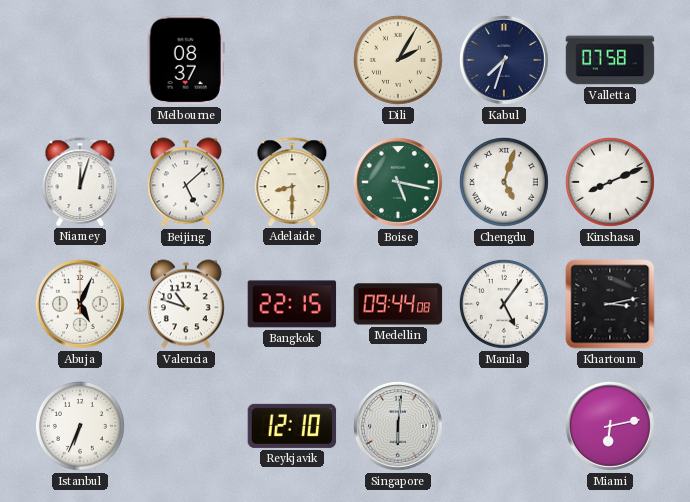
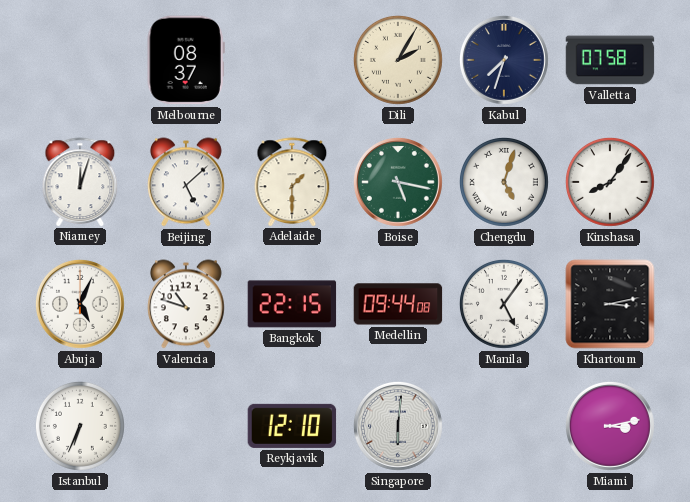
Adelaide: 8:30 -> 1:30 (292, 182)
Kinshasa: 8:11 -> 8:06 (610, 182)
Miami: 6:13 -> 3:13 (610, 426)
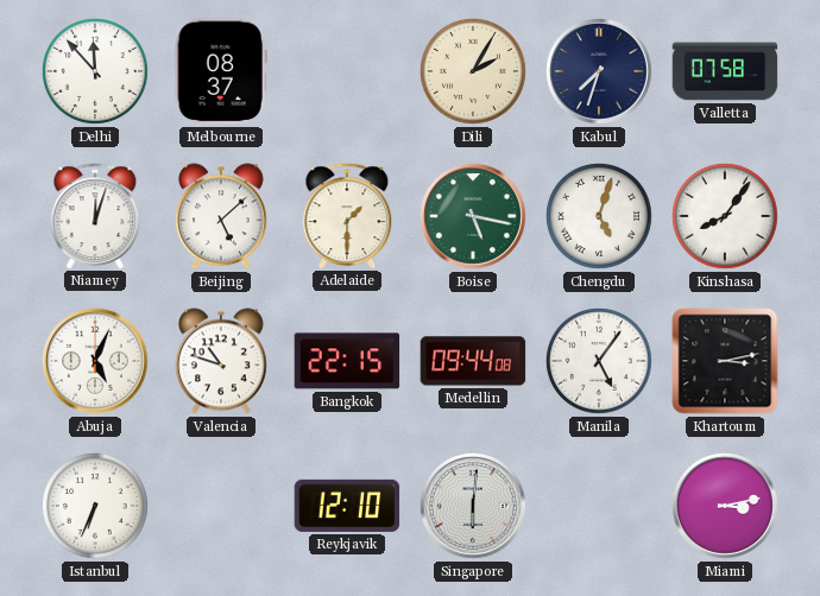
Delhi: none -> 11:53 (95, 71)
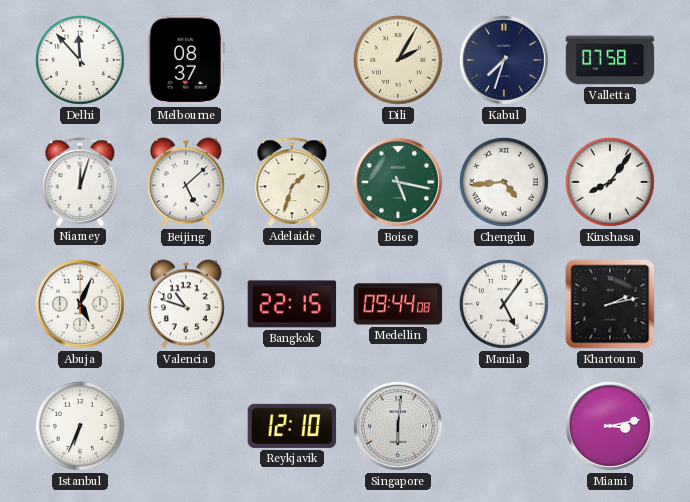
Adelaide: 1:30 -> 1:33 (292, 182)
Chengdu: 5:03 -> 4:44 (504, 182)
Khartoum: 3:13 -> 2:13 (610, 304)
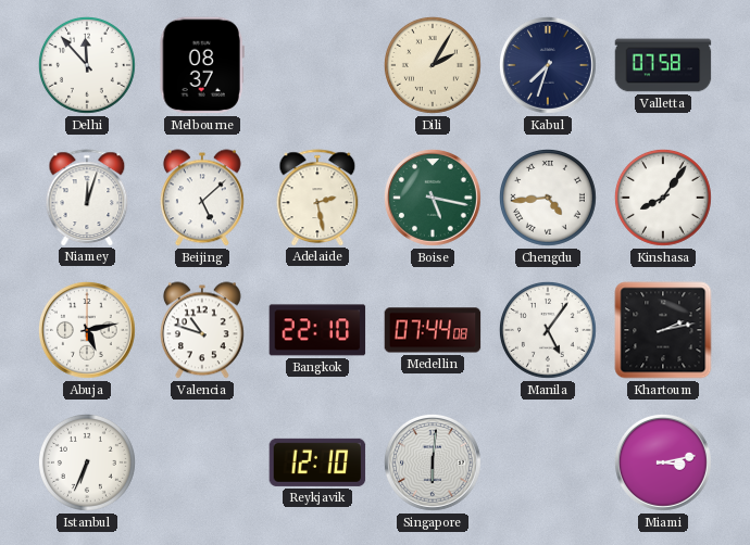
Adelaide: 1:33 -> 2:28 (317, 198)
Abuja: 5:04 -> 5:13 (87, 330)
Bangkok: 22:15 -> 22:10 (317, 330)
Medellin: 09:44 -> 07:44 (433, 330)
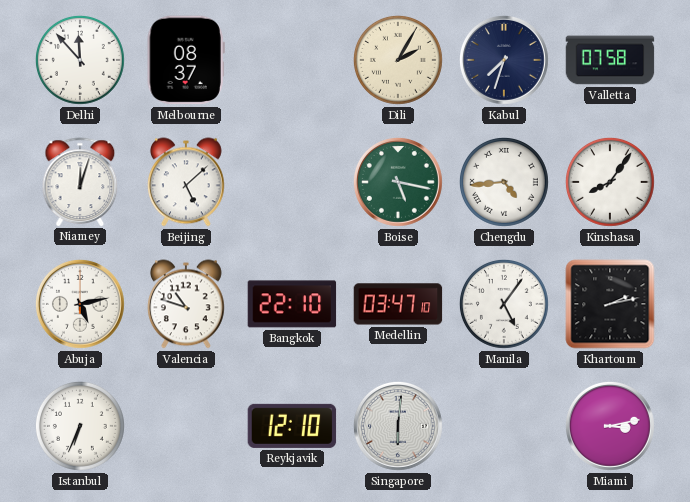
Adelaide: 2:28 -> none (317, 198)
Medellin: 07:44 -> 03:47 (398, 304)
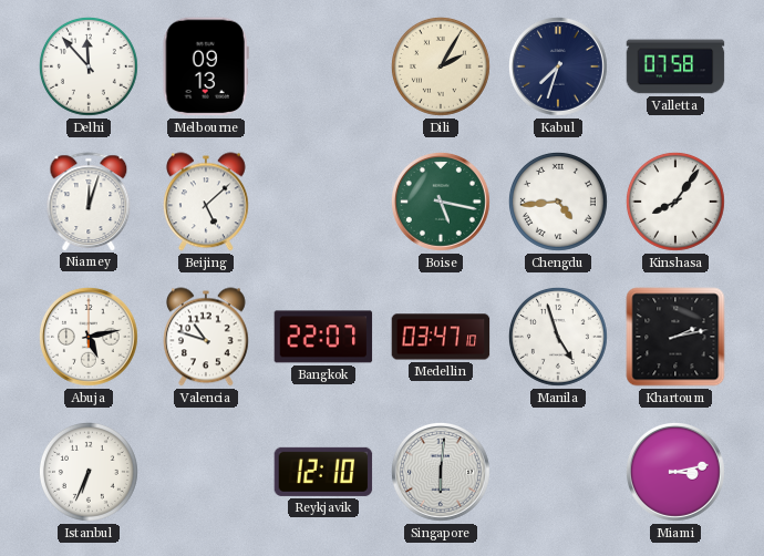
Melbourne: 08:37 -> 09:13 (206, 66)
Bangkok: 22:10 -> 22:07 (323, 337)
Manila: 5:06 -> 4:57 (558, 337)
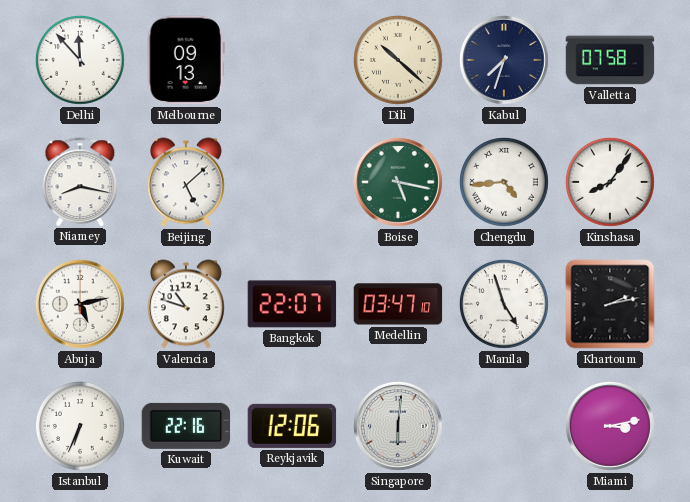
Dili: 2:05 -> 10:22 (398, 60)
Niamey: 12:03 -> 8:17 (80, 182)
Kuwait: none -> 22:16 (186, 426)
Reykjavik: 12:10 -> 12:06 (292, 426)
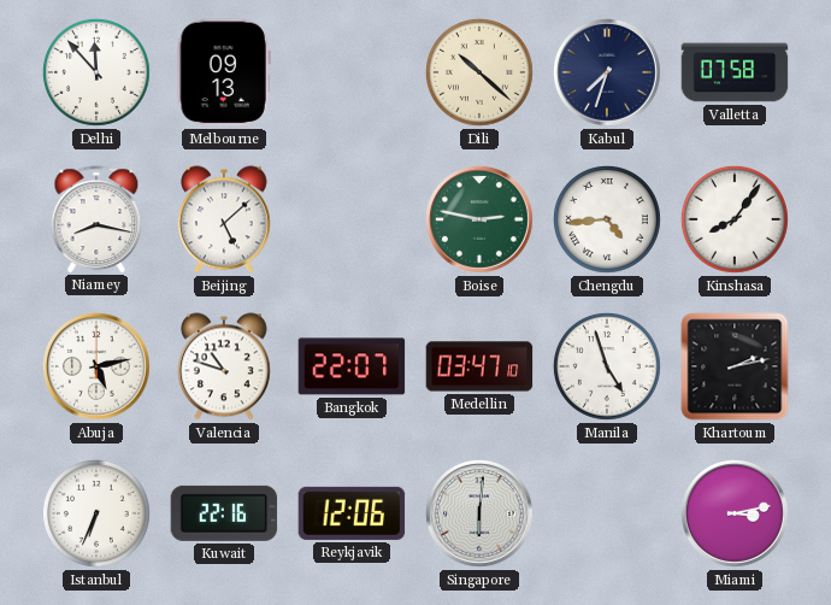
Boise: 5:17 -> 2:47 (479, 219)
